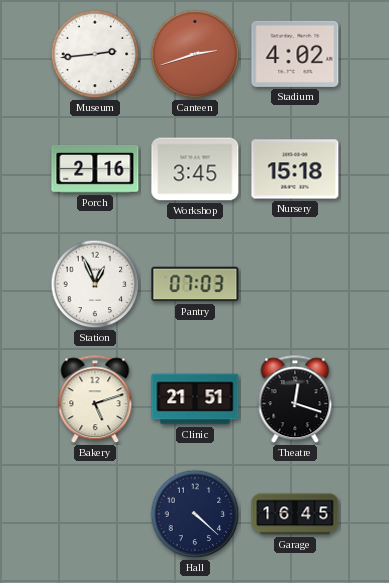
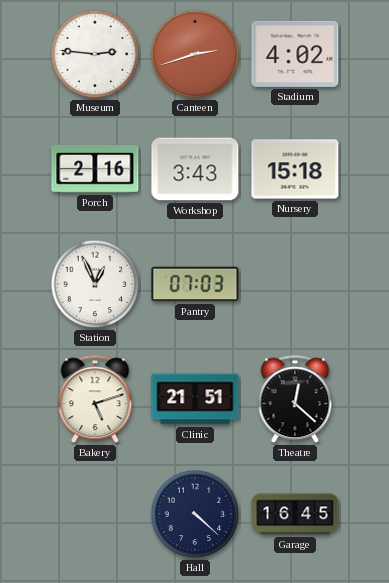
Museum: 2:44 -> 2:46 (95, 54)
Workshop: 3:45 -> 3:43 (195, 169)
Theatre: 12:18 -> 12:22 (295, 400)
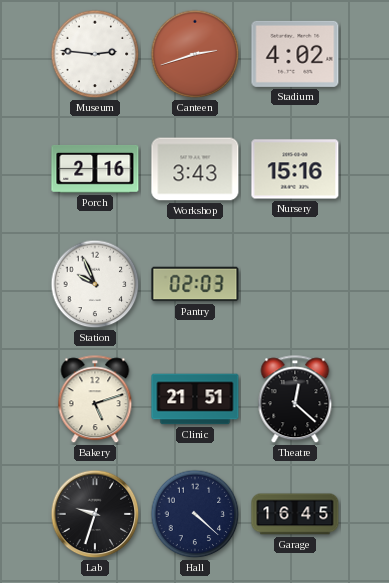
Nursery: 15:18 -> 15:16 (295, 169)
Station: 12:56 -> 9:56 (95, 284)
Pantry: 07:03 -> 02:03 (195, 284)
Lab: none -> 9:33 (95, 514)
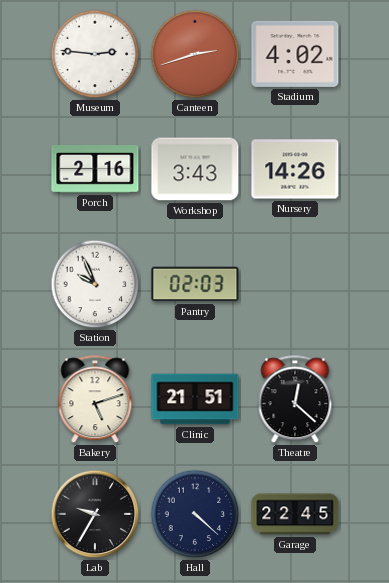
Nursery: 15:16 -> 14:26 (295, 169)
Lab: 9:33 -> 9:35 (95, 514)
Garage: 16:45 -> 22:45 (295, 514)
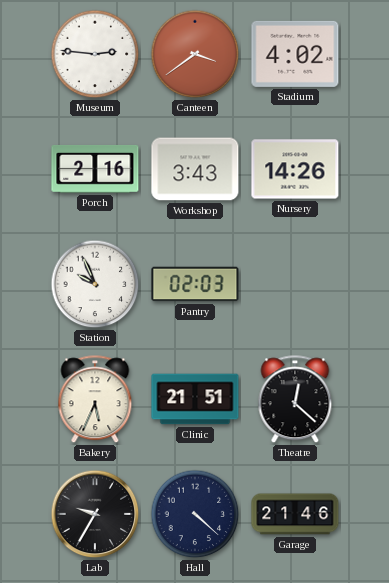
Canteen: 2:42 -> 3:39 (195, 54)
Bakery: 5:12 -> 5:34 (95, 400)
Garage: 22:45 -> 21:46 (295, 514)
